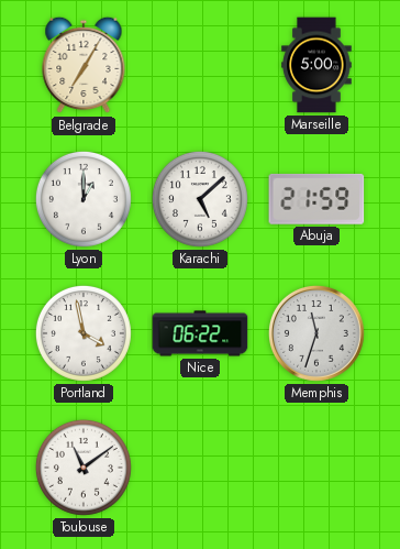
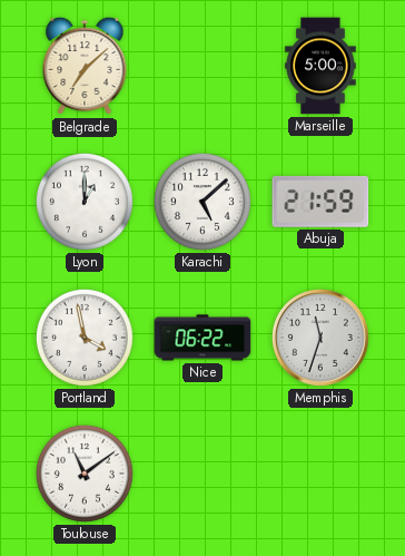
Belgrade: 7:05 -> 7:08 (85, 66)
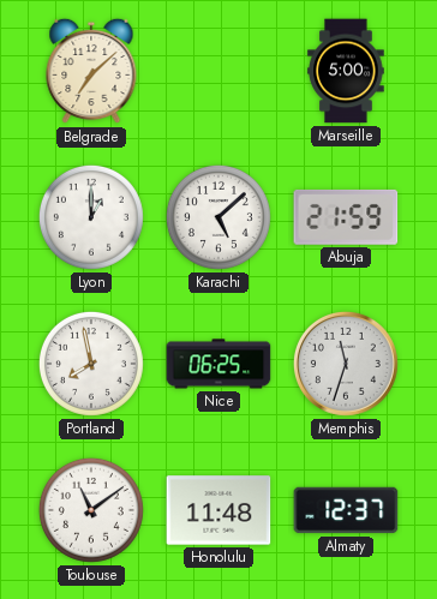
Portland: 3:58 -> 7:58 (91, 364)
Nice: 06:22 -> 06:25 (218, 364)
Honolulu: none -> 11:48 (218, 510)
Almaty: none -> 12:37 (346, 510)
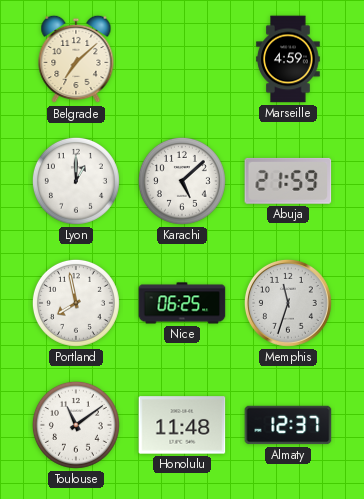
Marseille: 5:00 -> 4:59 (288, 59)
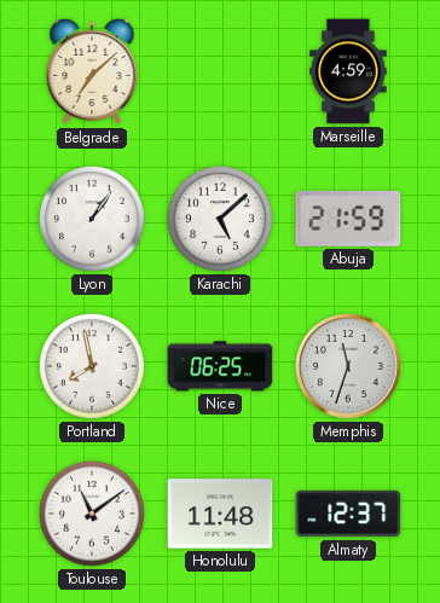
Lyon: 1:00 -> 1:06 (92, 219)
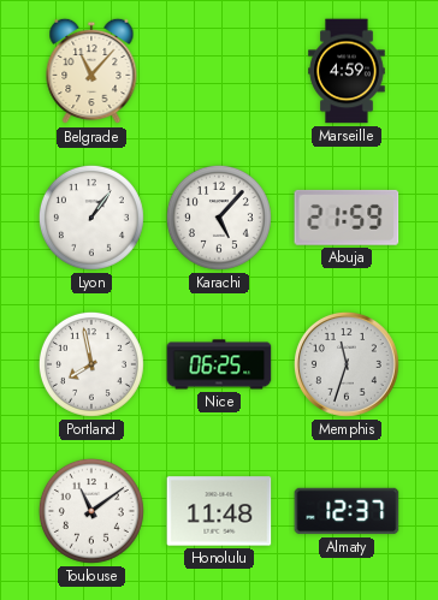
Belgrade: 7:08 -> 11:07 (91, 71)
Karachi: 5:08 -> 5:07 (219, 218)
